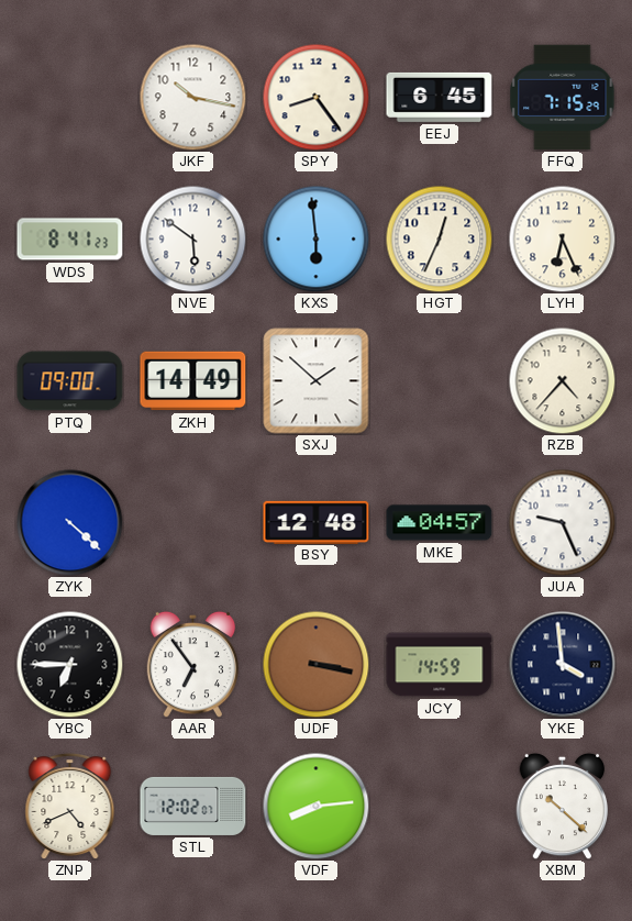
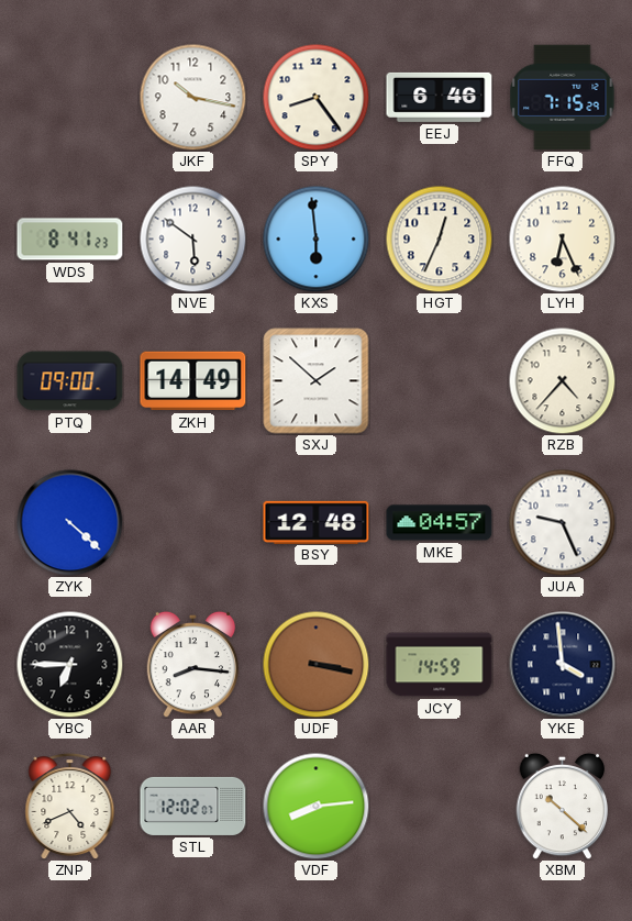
EEJ: 6:45 -> 6:46 (440, 97)
AAR: 6:54 -> 8:16 (193, 664)
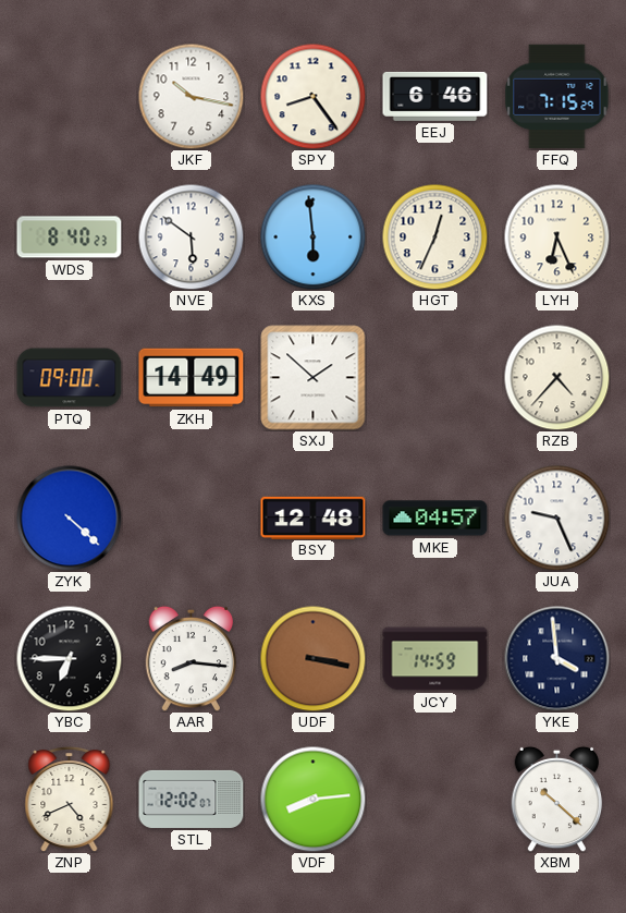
WDS: 8:41 -> 8:40 (70, 238)
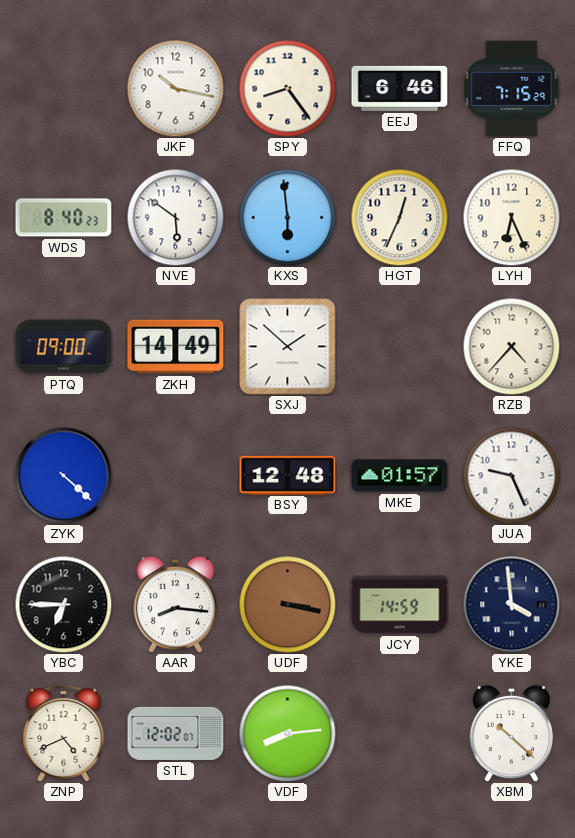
MKE: 04:57 -> 01:57 (400, 476)
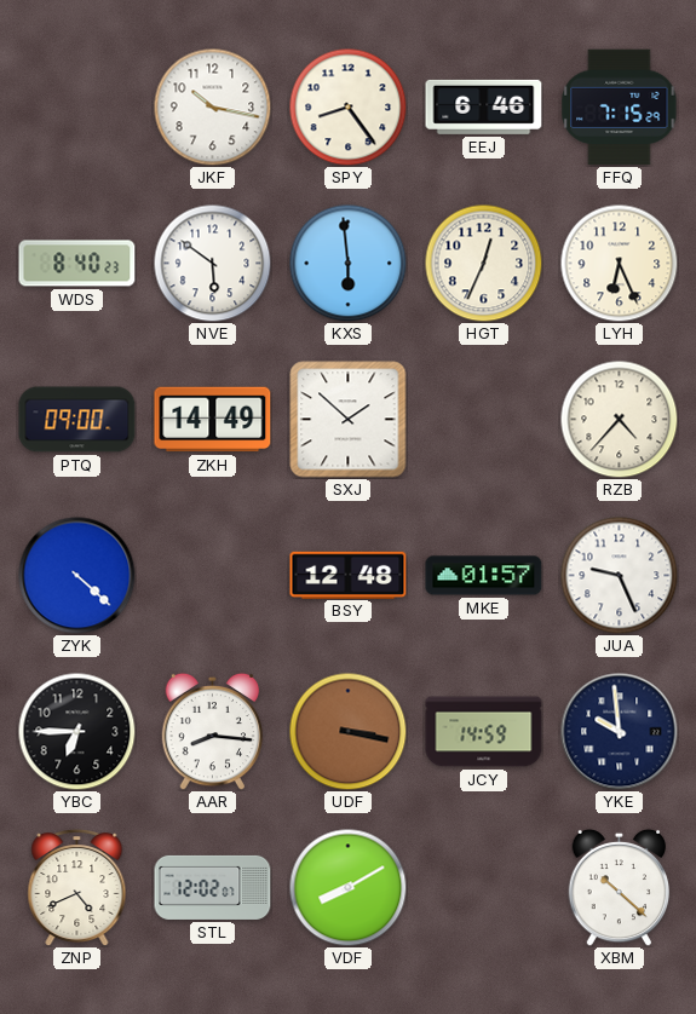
YKE: 3:59 -> 9:59 (620, 732)
VDF: 8:14 -> 8:10 (347, 887)
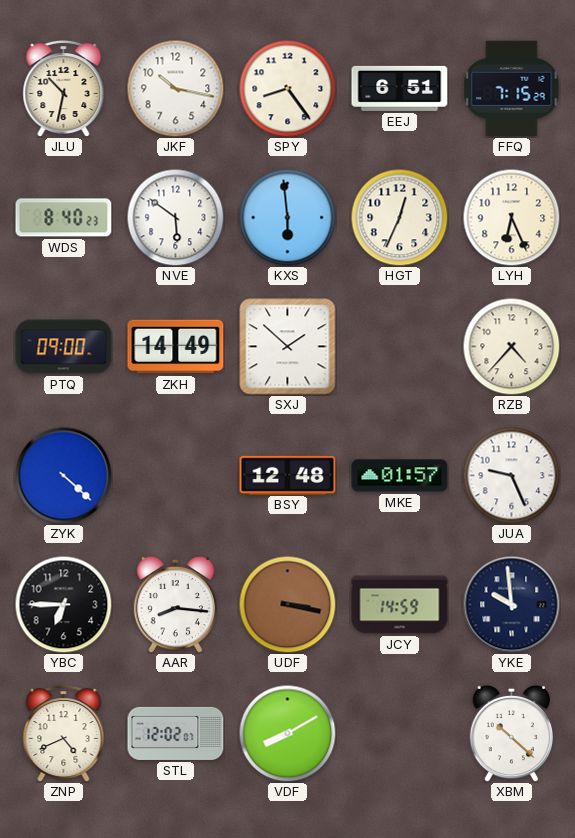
JLU: none -> 10:32 (64, 88)
EEJ: 6:46 -> 6:51 (400, 88)
